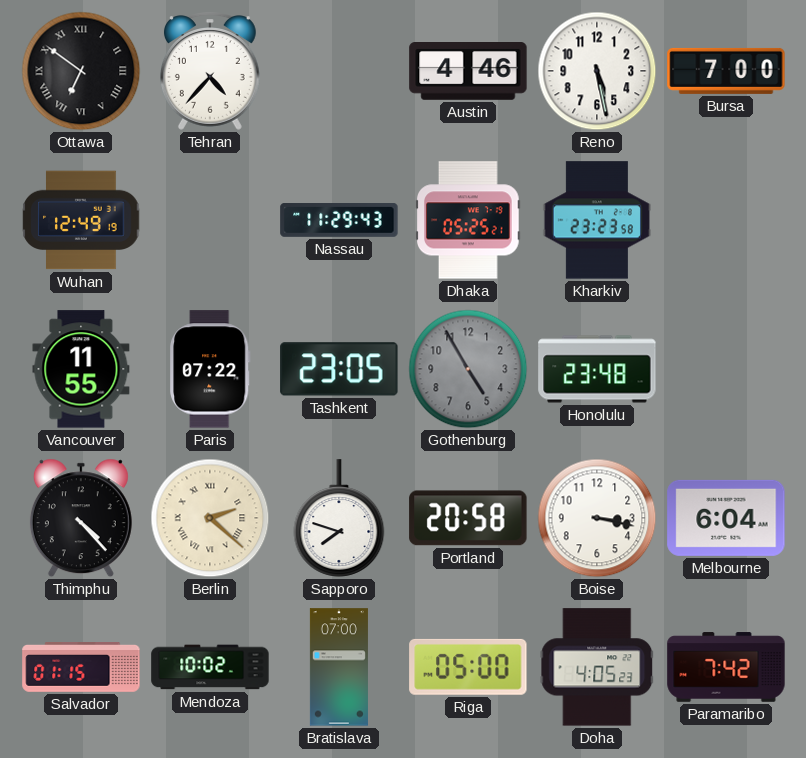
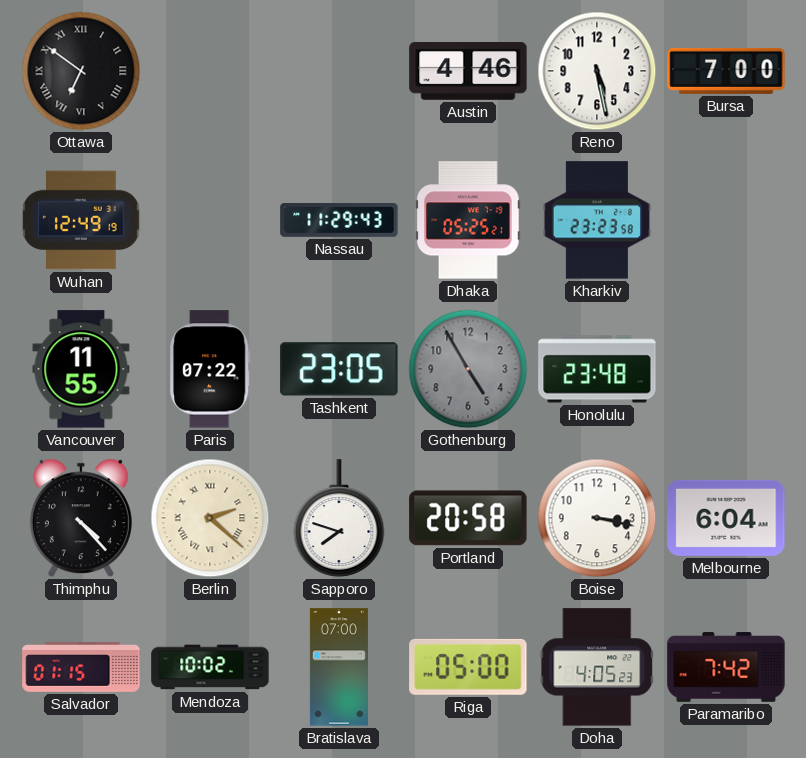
Tehran: 4:37 -> none (211, 71)
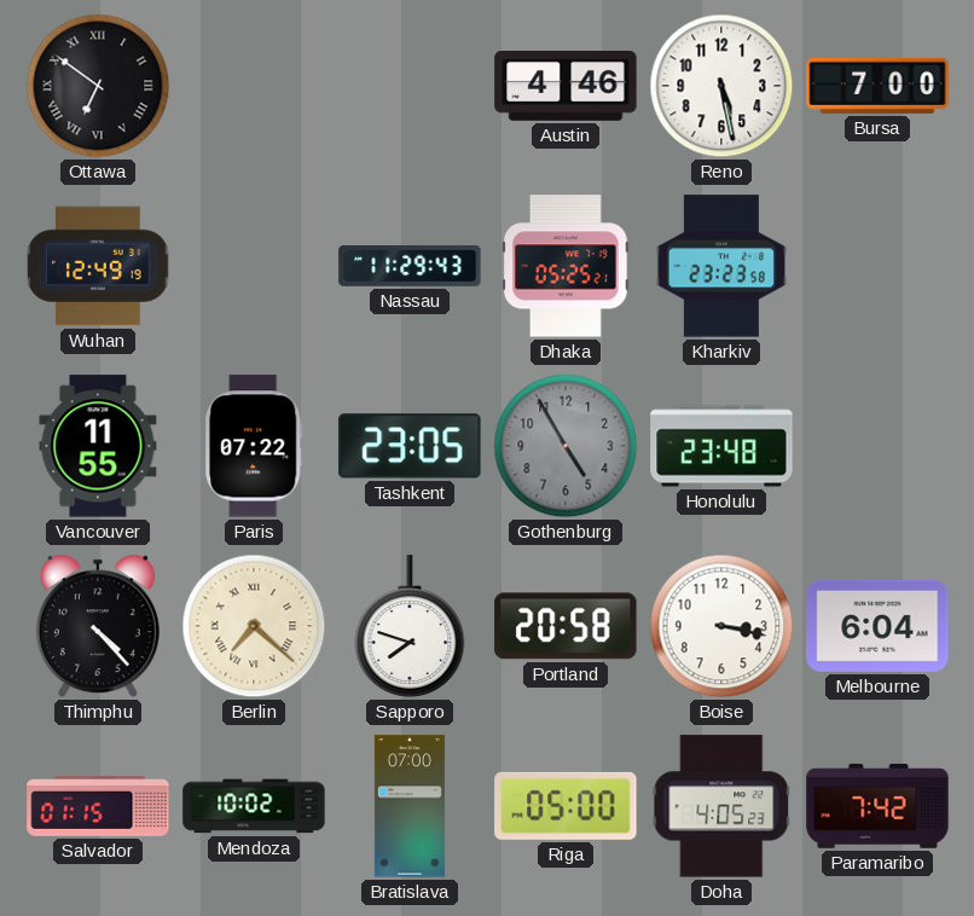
Berlin: 2:22 -> 7:22 (254, 626)
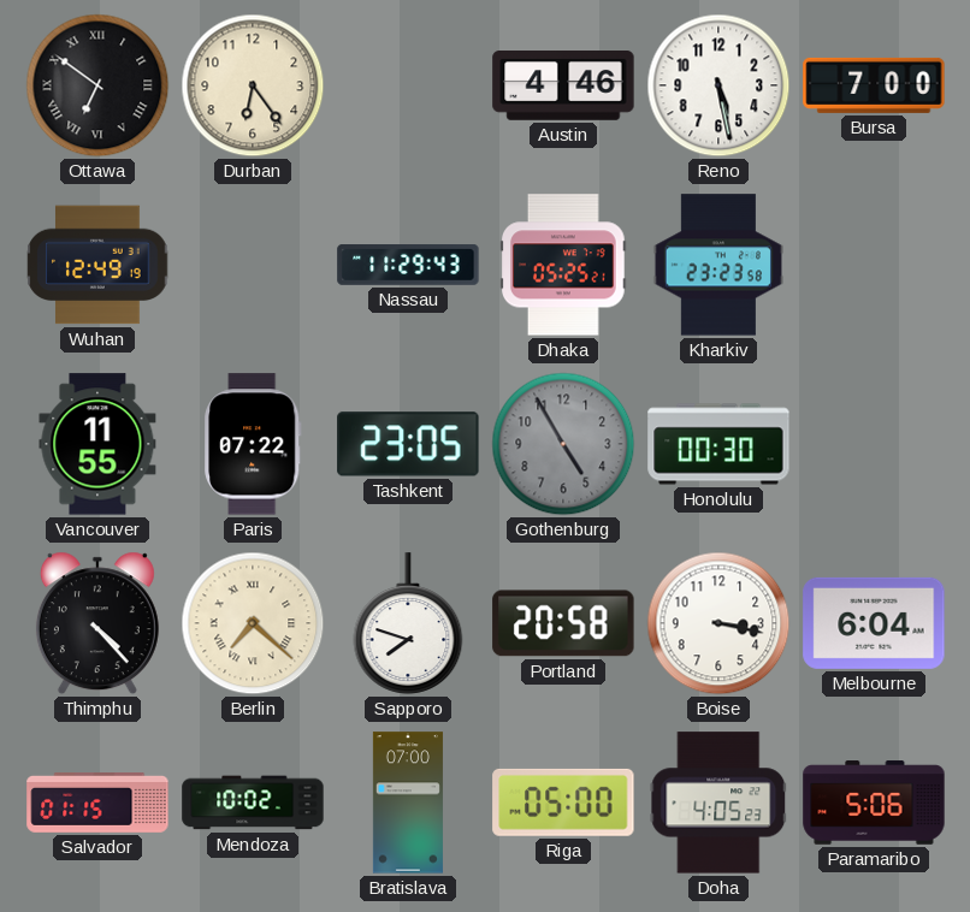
Durban: none -> 6:24 (253, 85)
Honolulu: 23:48 -> 00:30 (718, 444)
Paramaribo: 7:42 -> 5:06 (874, 803)
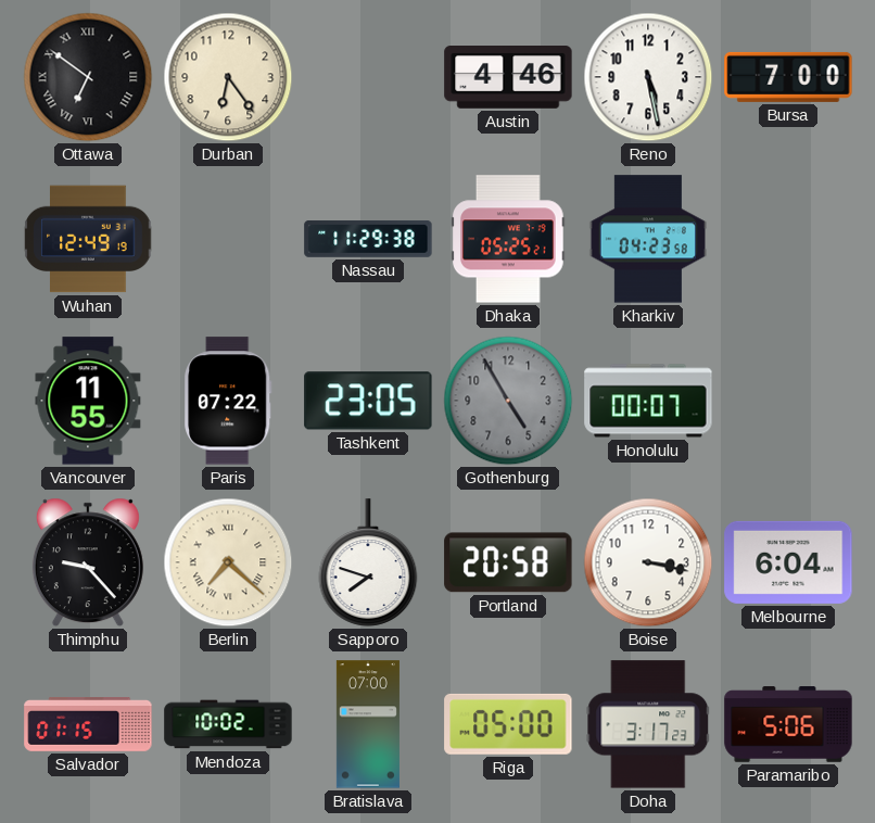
Nassau: 11:29:43 -> 11:29:38 (368, 240)
Kharkiv: 23:23 -> 04:23 (648, 239)
Honolulu: 00:30 -> 00:07 (648, 401)
Thimphu: 4:23 -> 9:23 (88, 562)
Doha: 4:05 -> 3:17 (648, 724)
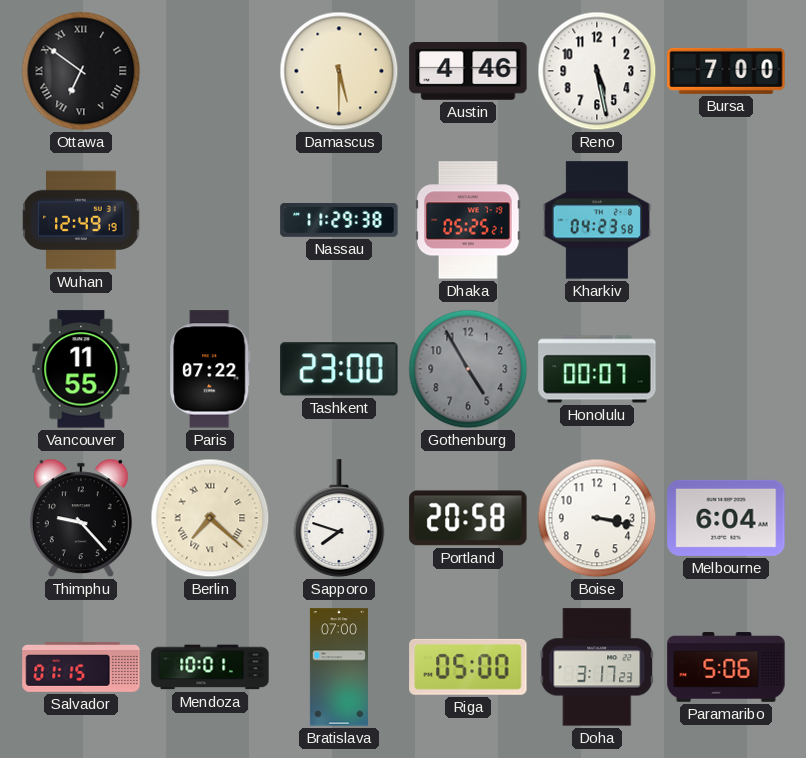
Durban: 6:24 -> none (228, 77)
Damascus: none -> 5:30 (339, 71)
Tashkent: 23:05 -> 23:00 (339, 369)
Mendoza: 10:02 -> 10:01 (210, 667)
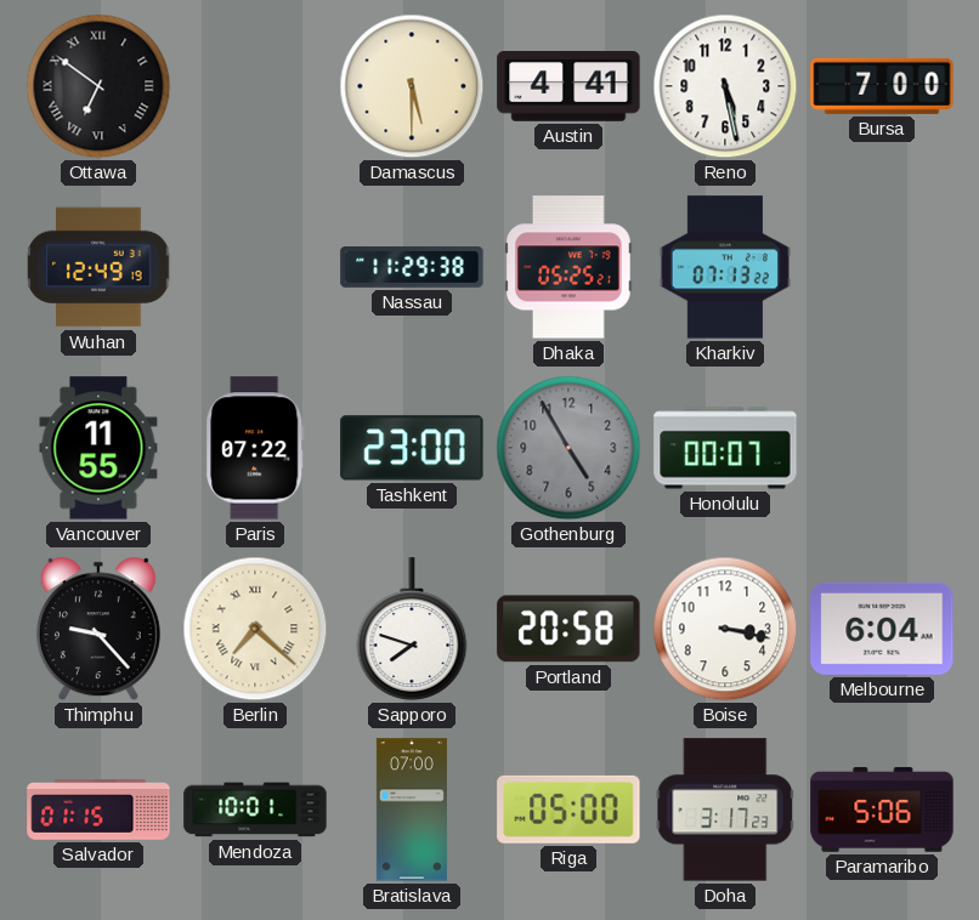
Austin: 4:46 -> 4:41 (568, 87)
Kharkiv: 04:23 -> 07:13 (725, 267)
